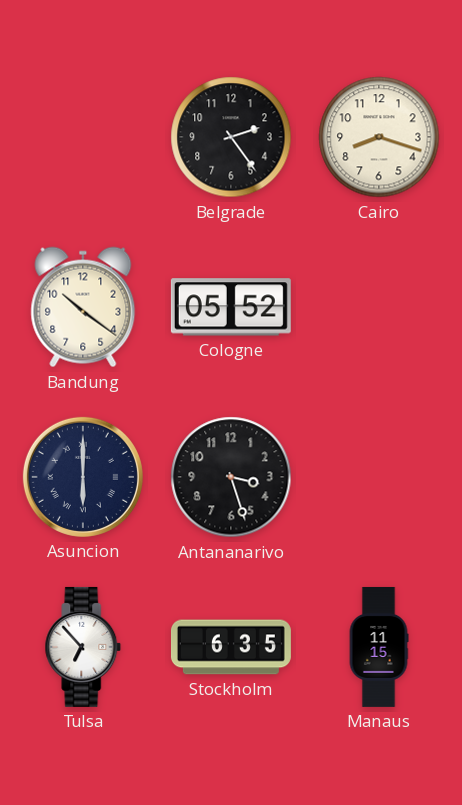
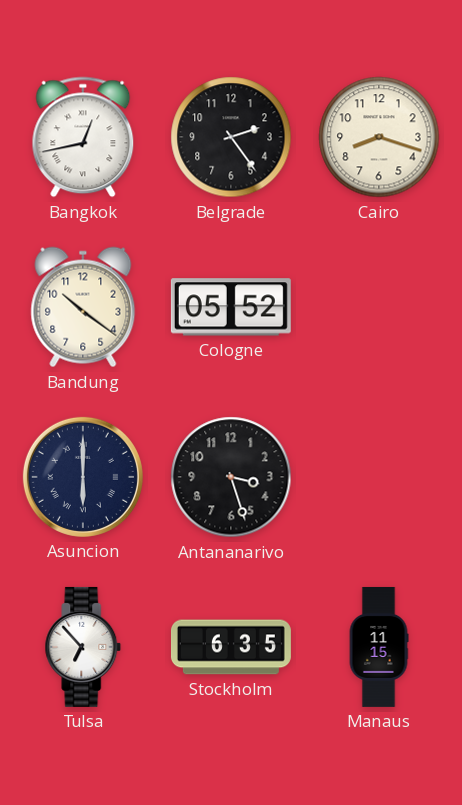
Bangkok: none -> 12:43 (83, 137)
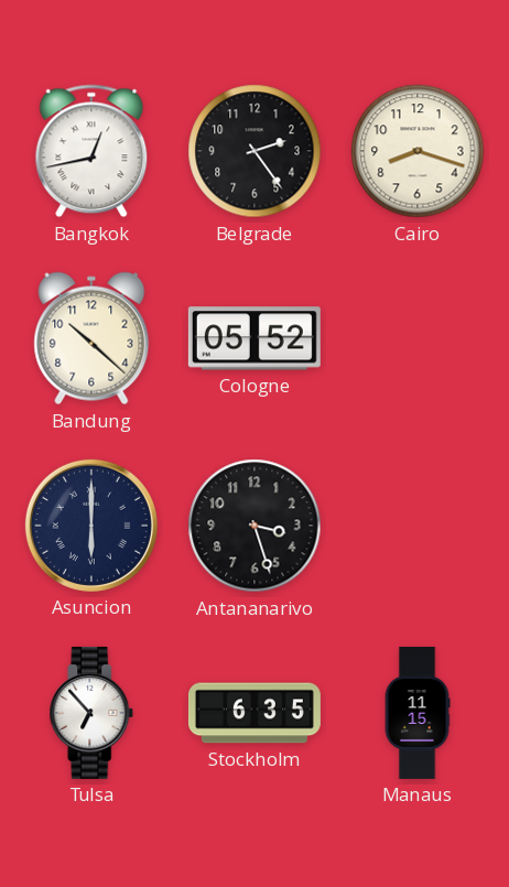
Bandung: 10:21 -> 10:22 (91, 338)
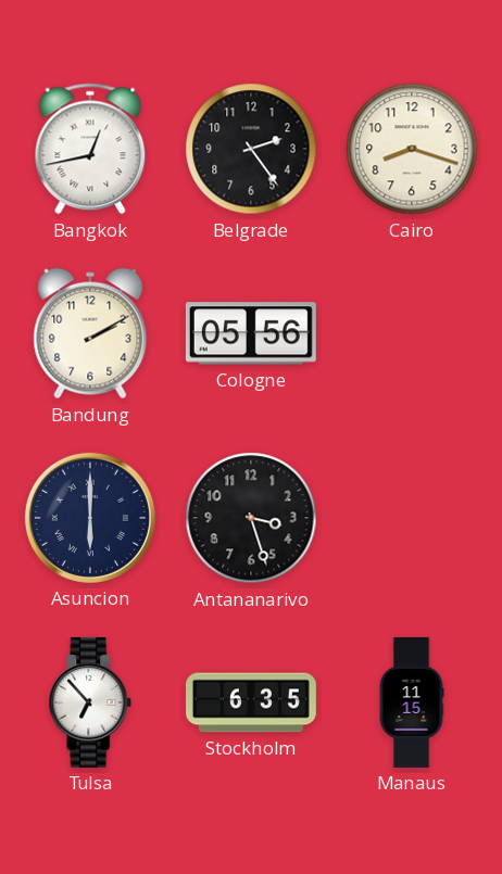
Bandung: 10:22 -> 2:10 (90, 333)
Cologne: 05:52 -> 05:56 (251, 333)
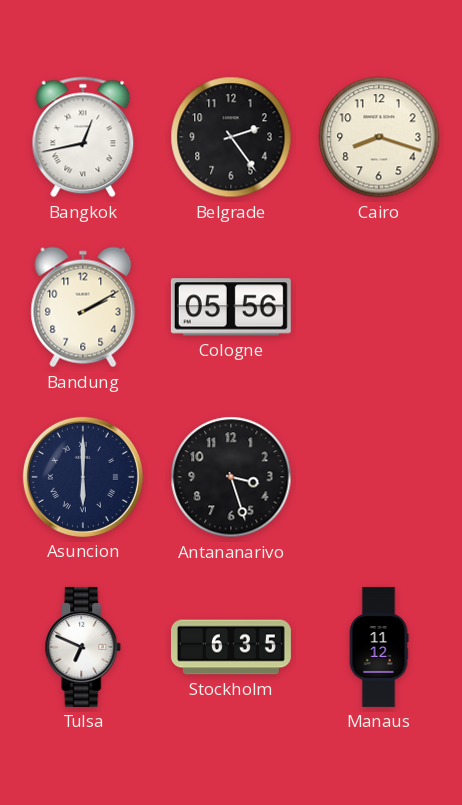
Tulsa: 6:53 -> 6:49 (83, 647)
Manaus: 11:15 -> 11:12 (379, 647)
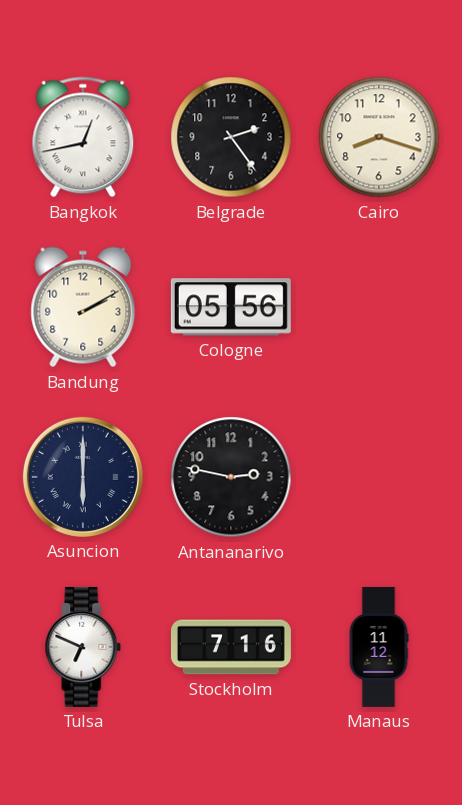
Antananarivo: 3:27 -> 2:47 (231, 477)
Stockholm: 6:35 -> 7:16 (231, 647)
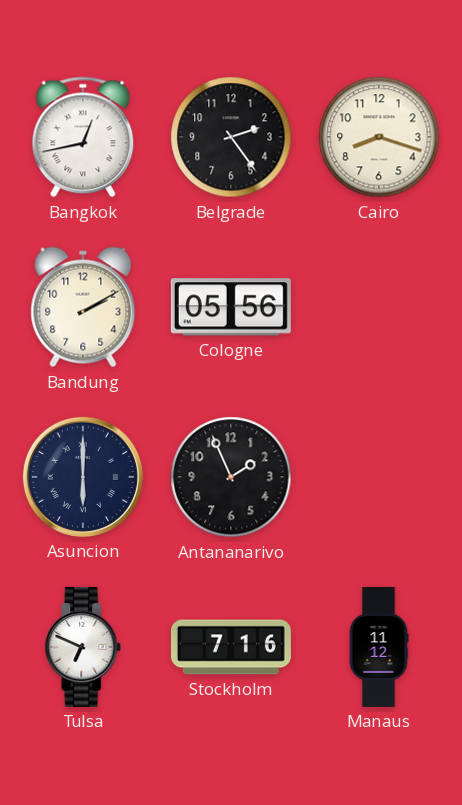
Antananarivo: 2:47 -> 1:56 (231, 477)
